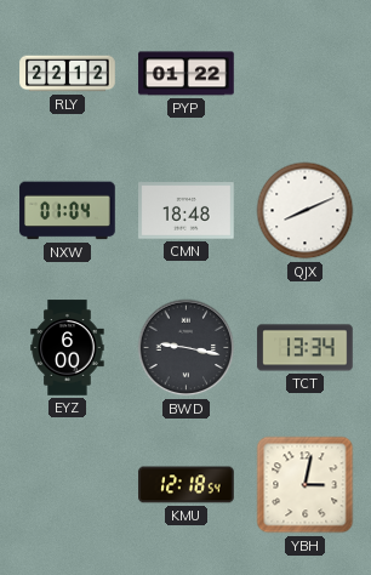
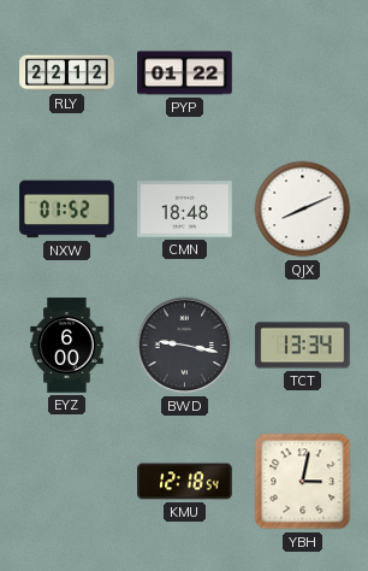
NXW: 01:04 -> 01:52 (67, 210)
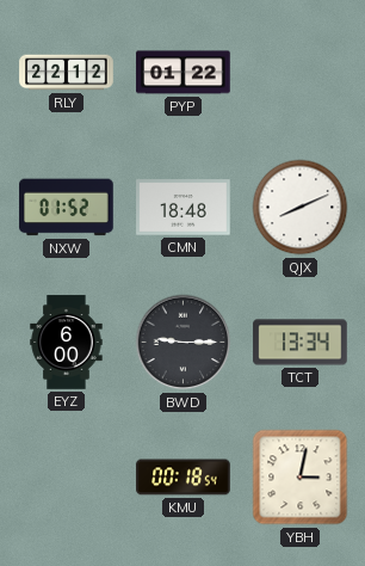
BWD: 9:17 -> 9:15 (184, 343)
KMU: 12:18 -> 00:18 (184, 478)
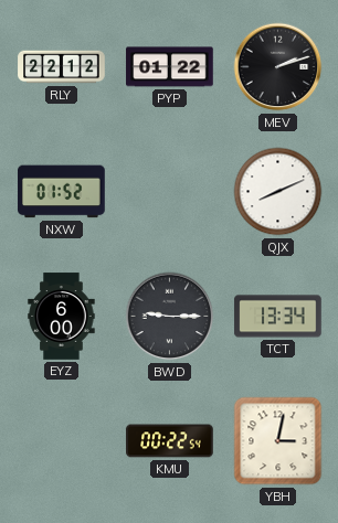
MEV: none -> 2:12 (278, 67)
CMN: 18:48 -> none (184, 208)
KMU: 00:18 -> 00:22 (170, 441)
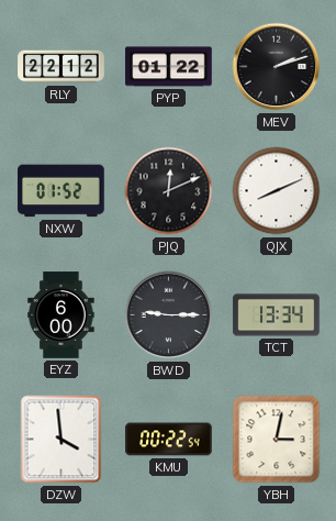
PJQ: none -> 12:11 (169, 191)
DZW: none -> 3:59 (61, 440)
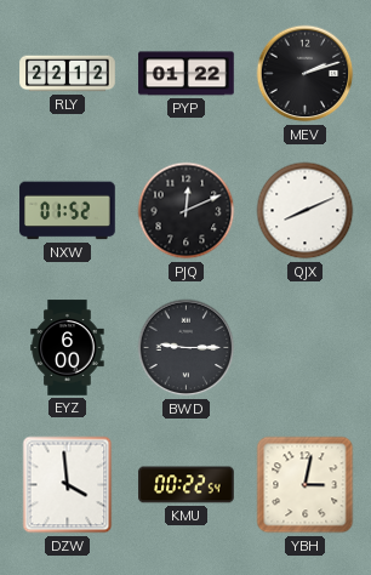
TCT: 13:34 -> none (277, 315)
